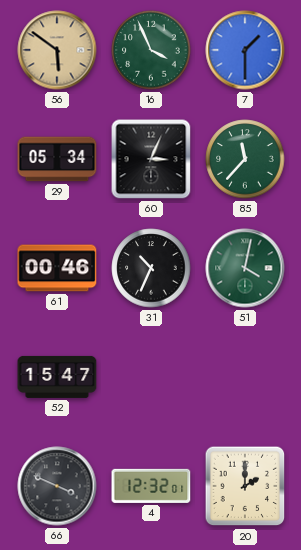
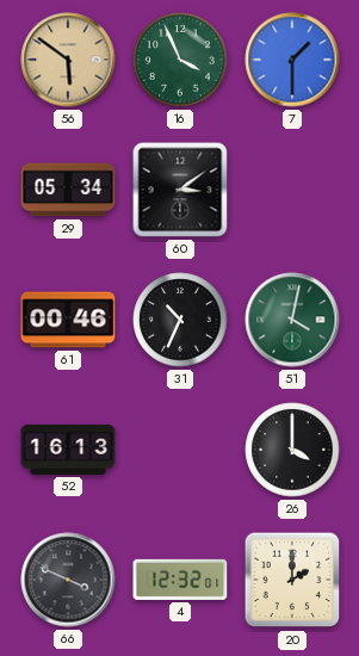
60: 3:04 -> 3:09 (180, 190)
85: 11:37 -> none (245, 159)
52: 15:47 -> 16:13 (68, 450)
26: none -> 4:00 (292, 450)
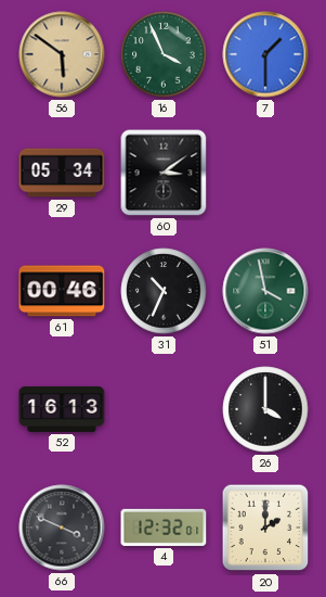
51: 4:02 -> 3:58 (265, 291)
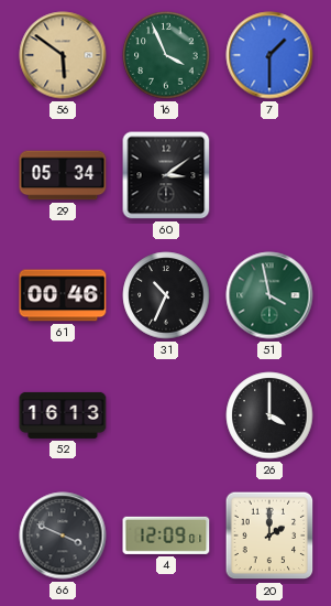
4: 12:32 -> 12:09 (166, 535)
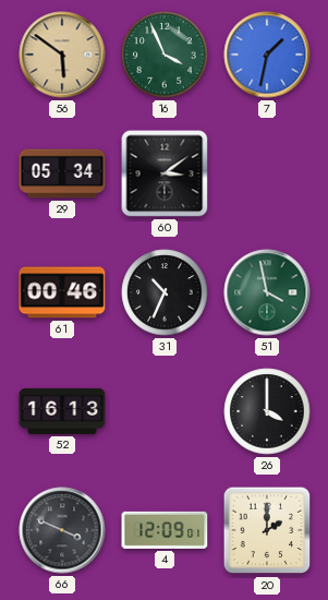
7: 1:30 -> 1:32 (267, 55)
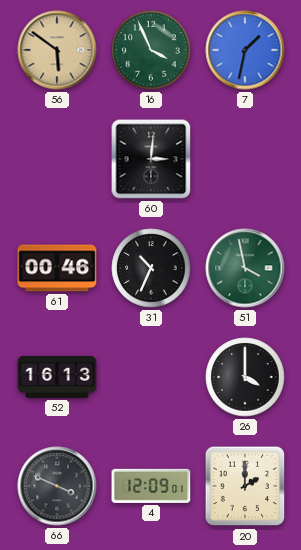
29: 05:34 -> none (62, 173)
60: 3:09 -> 3:01 (151, 159)
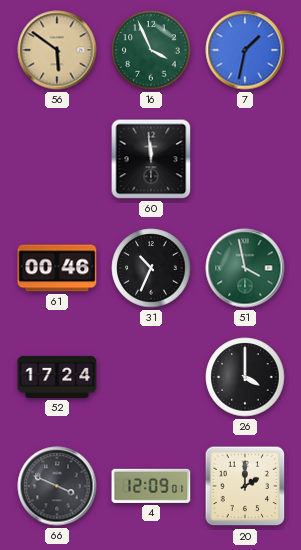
60: 3:01 -> 11:59 (151, 159)
52: 16:13 -> 17:24 (57, 377)
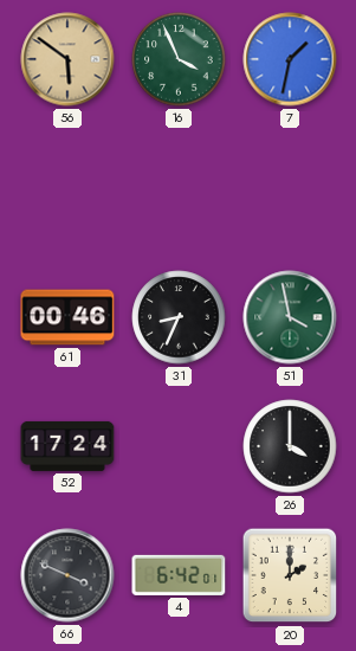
60: 11:59 -> none (151, 159)
31: 10:34 -> 8:34 (179, 317)
4: 12:09 -> 6:42 (179, 575)
